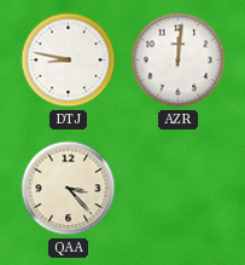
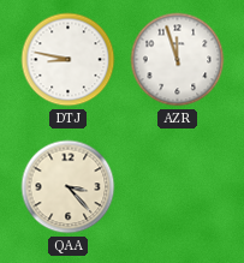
AZR: 12:01 -> 11:57 (178, 60)
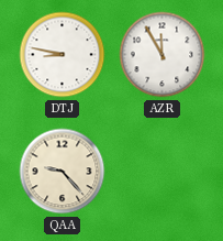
AZR: 11:57 -> 11:55 (163, 55)
QAA: 3:23 -> 9:23 (63, 172)
